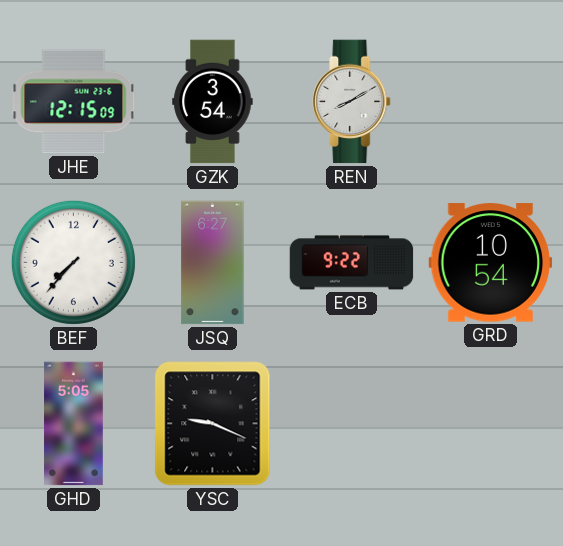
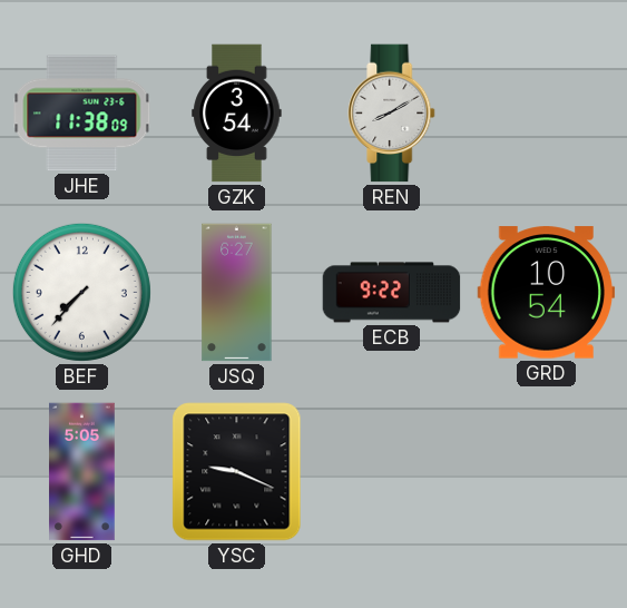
JHE: 12:15 -> 11:38 (82, 114)
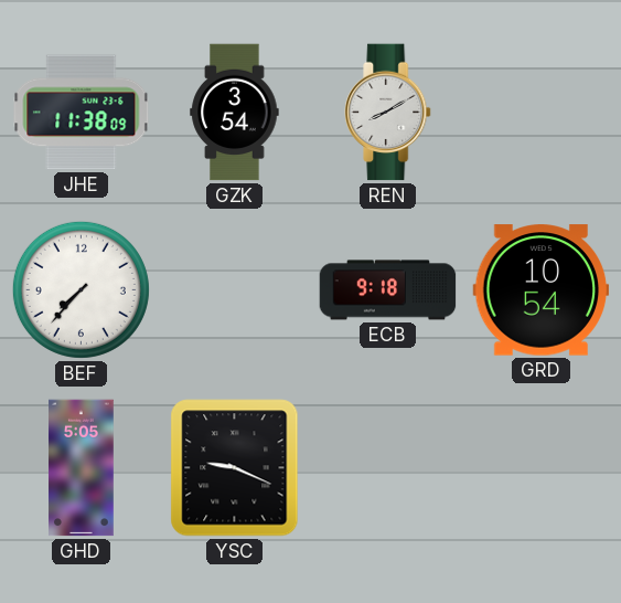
JSQ: 6:27 -> none (237, 293)
ECB: 9:22 -> 9:18 (388, 290)
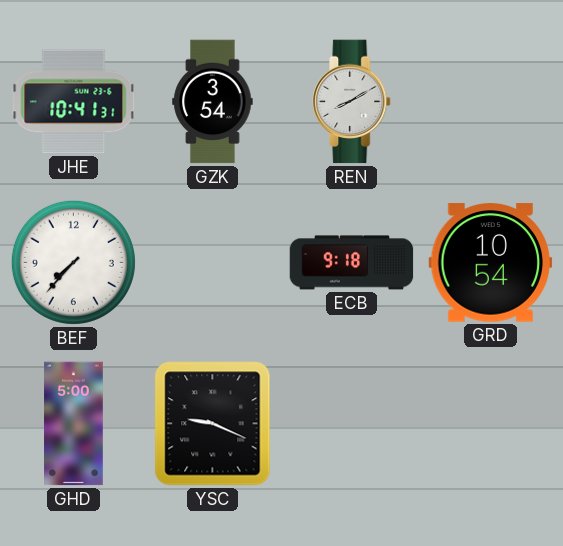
JHE: 11:38 -> 10:41 (74, 102)
GHD: 5:05 -> 5:00 (74, 424)
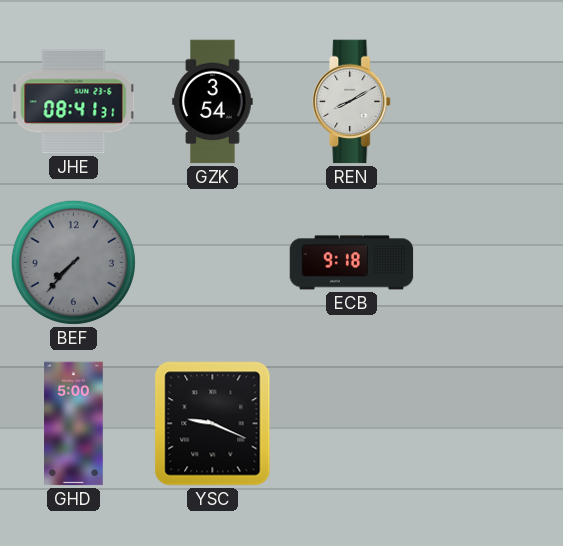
JHE: 10:41 -> 08:41 (74, 102)
BEF dial: white -> grey (73, 262)
GRD: 10:54 -> none (491, 263)
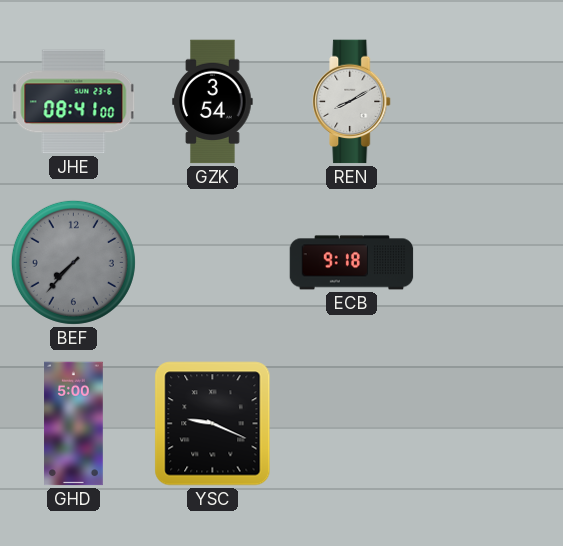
JHE: 08:41:31 -> 08:41:00 (74, 102)
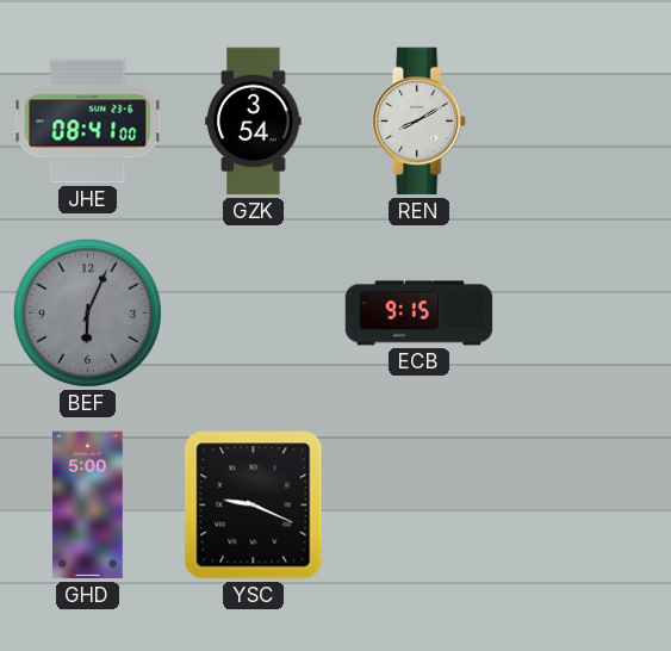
BEF: 7:37 -> 6:04 (87, 312)
ECB: 9:18 -> 9:15 (420, 314)
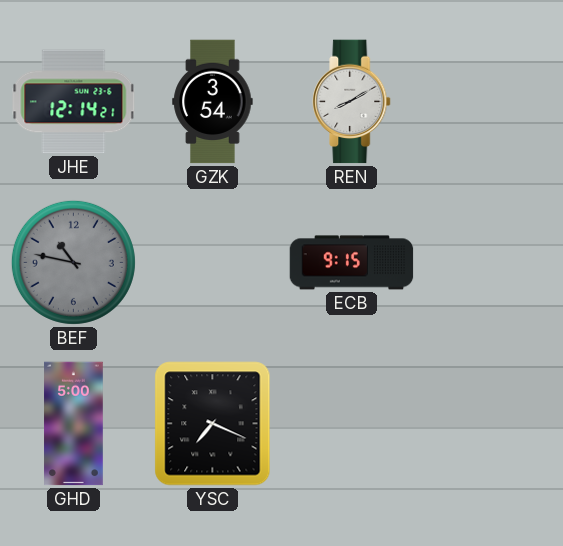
JHE: 08:41 -> 12:14 (74, 102)
BEF: 6:04 -> 10:47 (73, 262)
YSC: 9:19 -> 7:19 (213, 424)
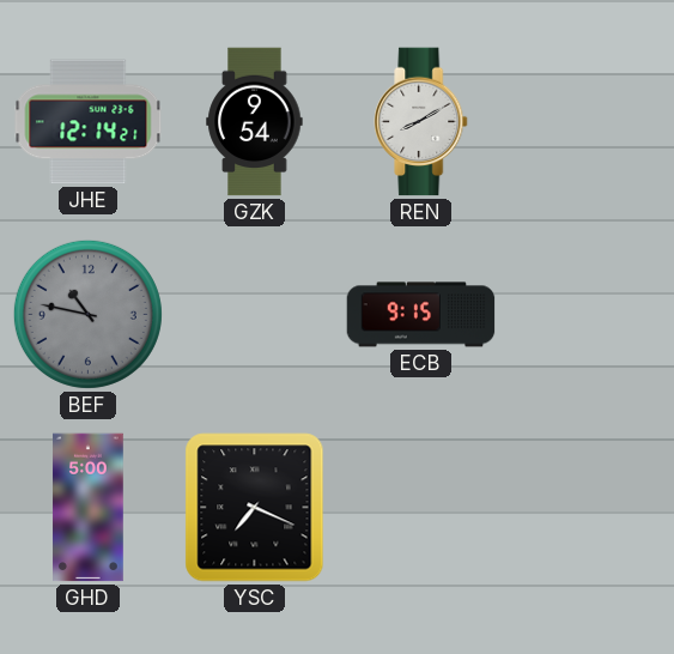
GZK: 3:54 -> 9:54 (255, 122)
